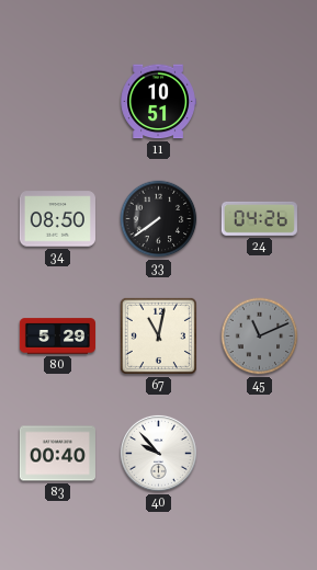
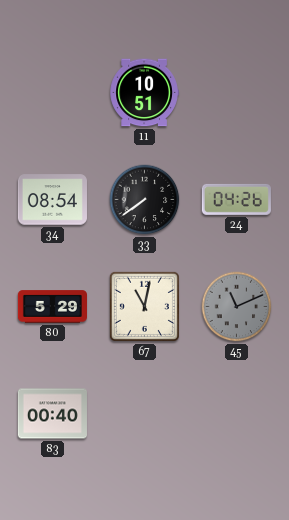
34: 08:50 -> 08:54 (52, 200)
40: 9:53 -> none (158, 453)
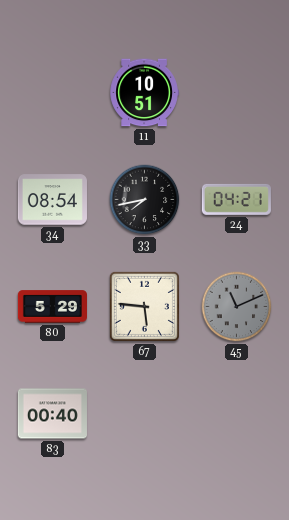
33: 7:39 -> 7:43 (145, 200)
24: 04:26 -> 04:21 (236, 199)
67: 11:02 -> 5:46 (144, 306)
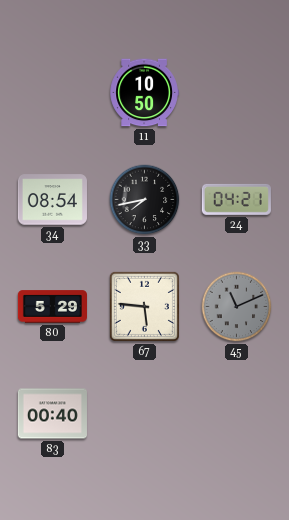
11: 10:51 -> 10:50 (144, 93)
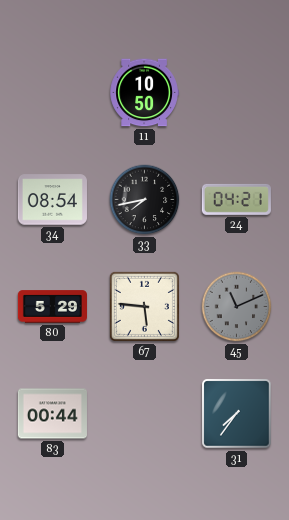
83: 00:40 -> 00:44 (52, 414)
31: none -> 7:36 (237, 414)
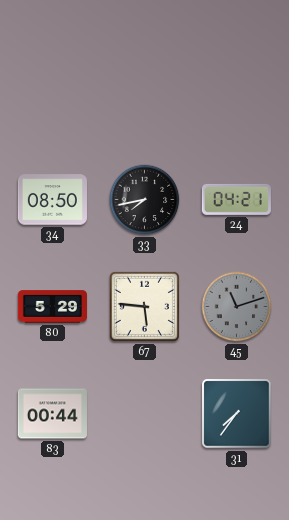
11: 10:50 -> none (144, 93)
34: 08:54 -> 08:50 (52, 200)
45: 11:11 -> 11:12 (237, 307)
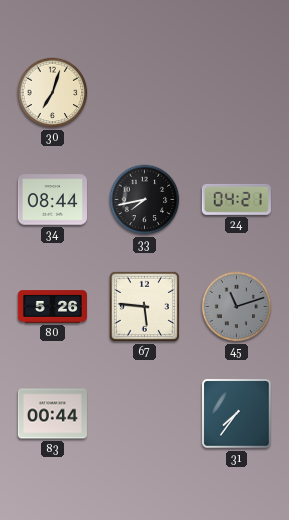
30: none -> 7:03 (53, 93)
34: 08:50 -> 08:44 (52, 200)
80: 5:29 -> 5:26 (52, 307)
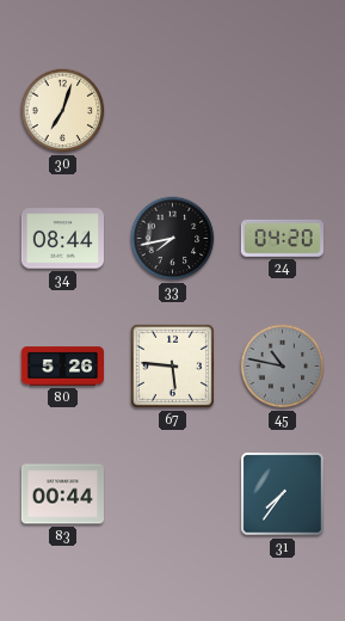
24: 04:21 -> 04:20 (282, 238)
45: 11:12 -> 10:47 (283, 367)
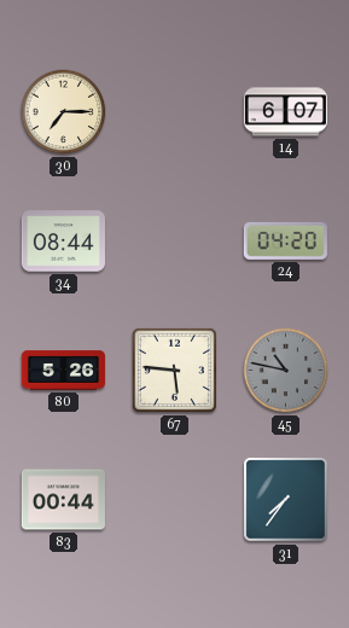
30: 7:03 -> 7:15 (64, 112)
14: none -> 6:07 (285, 112)
33: 7:43 -> none (173, 239)
